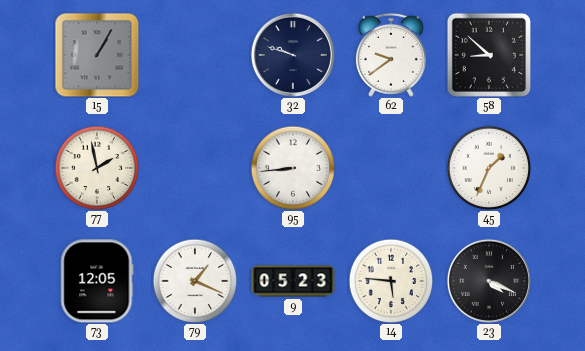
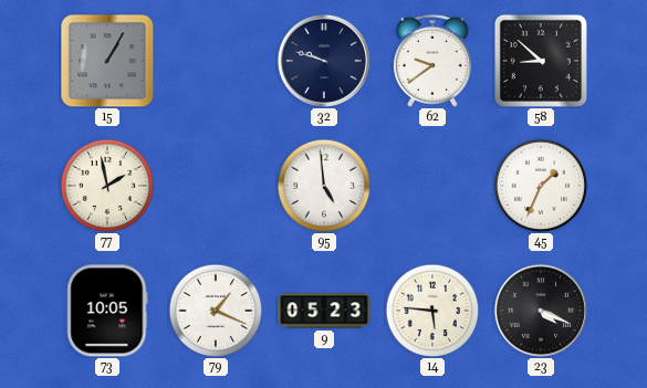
95: 8:44 -> 4:59 (324, 186)
73: 12:05 -> 10:05 (107, 311)
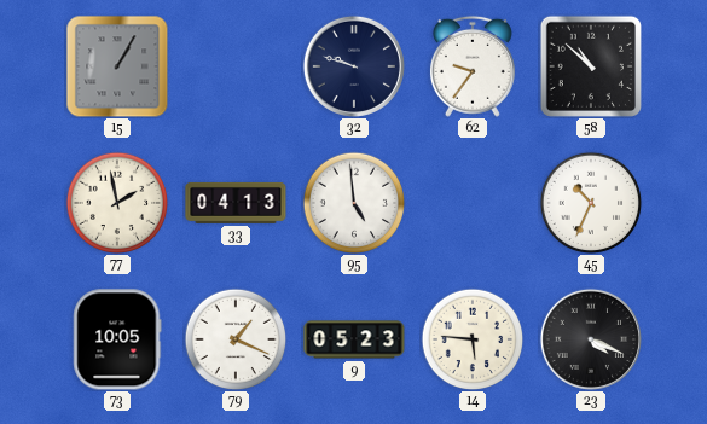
62: 9:39 -> 9:36 (473, 66)
58: 8:52 -> 10:52 (591, 66)
33: none -> 04:13 (236, 203)
45: 1:34 -> 10:34 (591, 203)
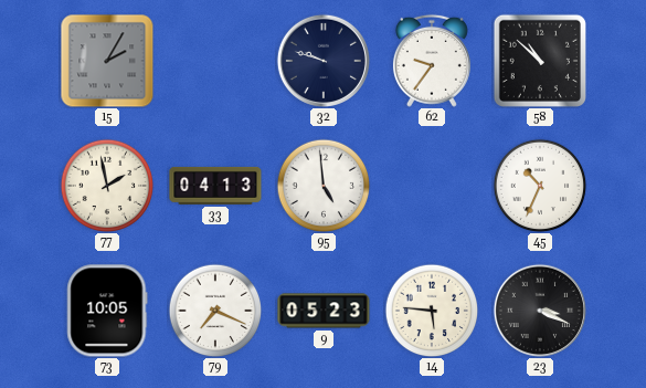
15: 1:05 -> 2:05 (107, 61)
79: 1:19 -> 7:19 (215, 311)
23: 4:19 -> 3:19 (540, 311)
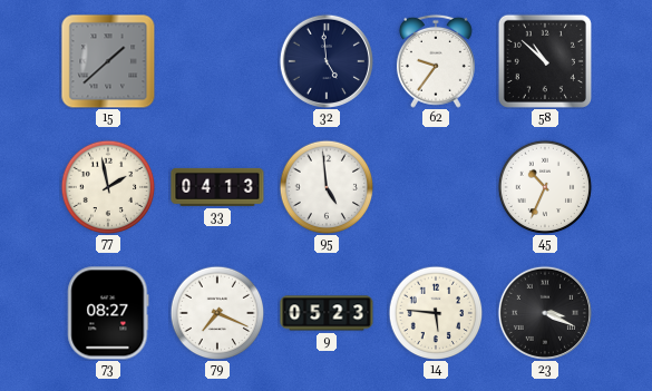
15: 2:05 -> 1:38 (108, 61)
32: 9:48 -> 4:59 (327, 61)
73: 10:05 -> 08:27 (108, 313)
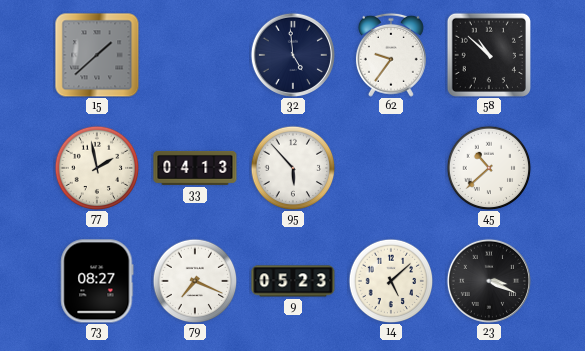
95: 4:59 -> 5:53 (293, 168)
45: 10:34 -> 10:38 (489, 168)
14: 5:46 -> 5:08 (391, 281)
